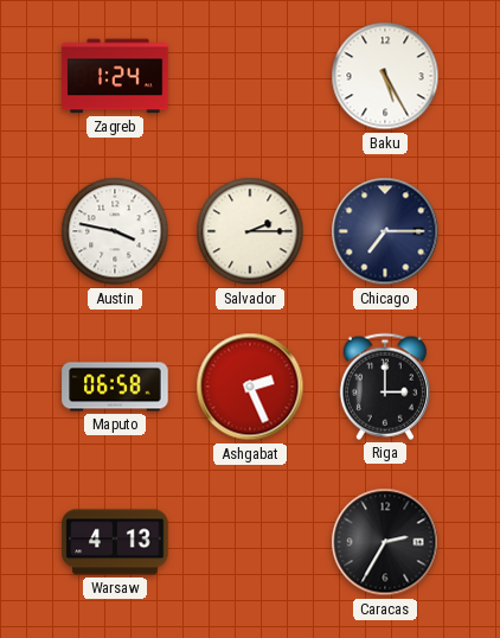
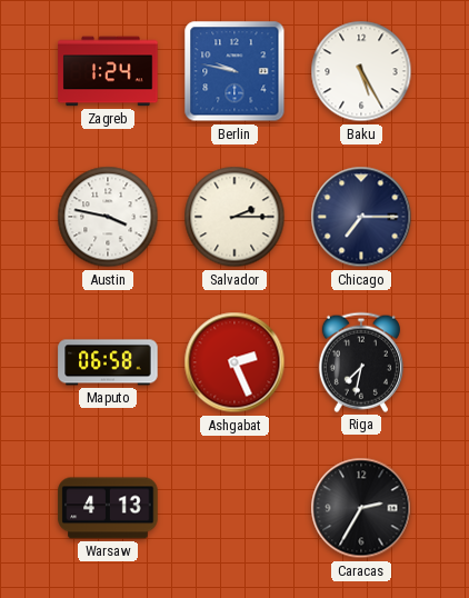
Berlin: none -> 9:47 (234, 71)
Riga: 3:00 -> 7:32 (361, 362)
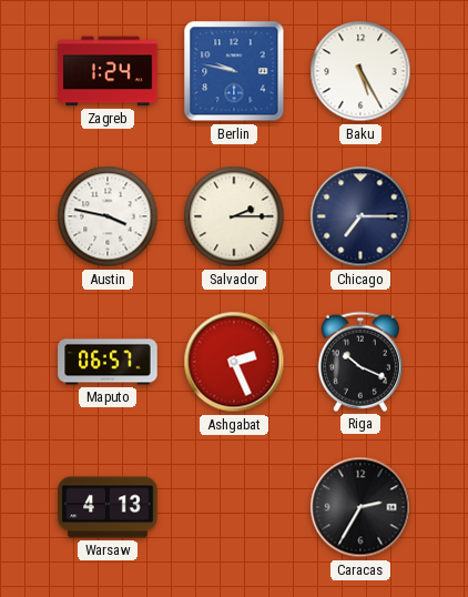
Maputo: 06:58 -> 06:57 (108, 362)
Riga: 7:32 -> 10:19 (360, 362)
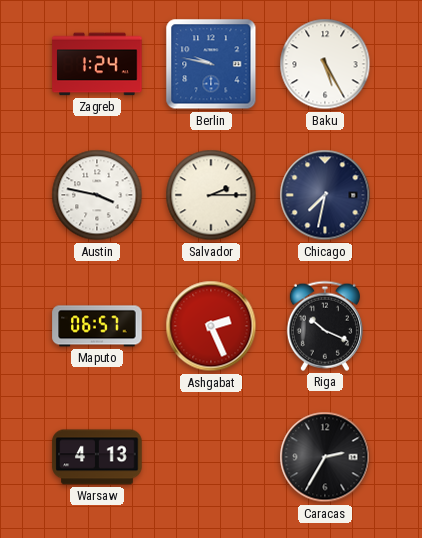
Chicago: 7:15 -> 7:32 (325, 195)
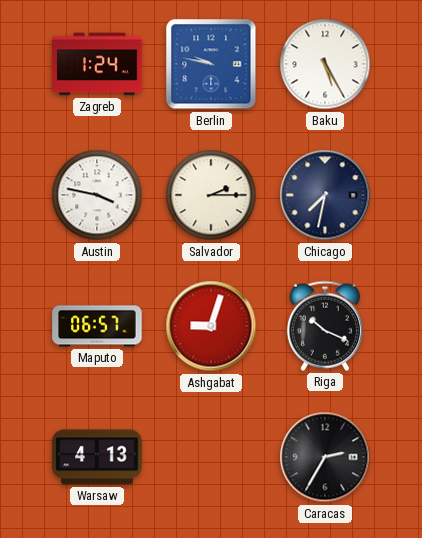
Ashgabat: 2:26 -> 9:03 (211, 326)
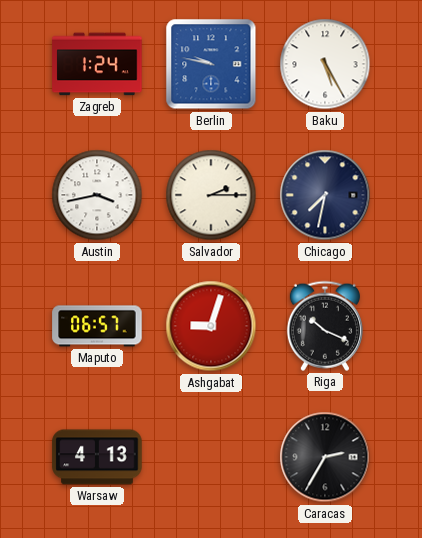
Austin: 3:47 -> 3:43 (97, 195)
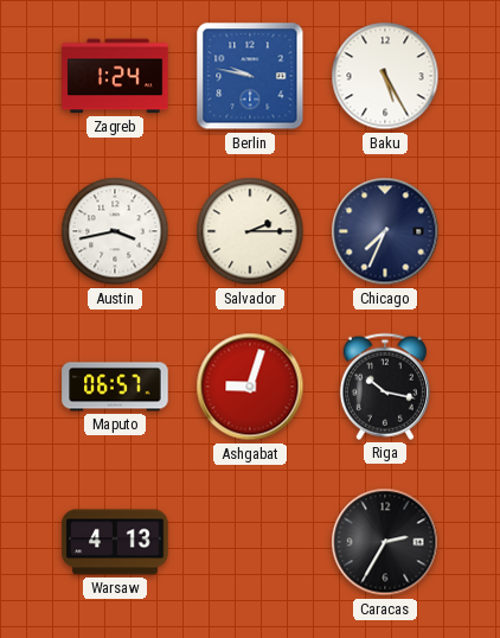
Chicago: 7:32 -> 7:34 (385, 231)
Riga: 10:19 -> 10:17 (385, 387)
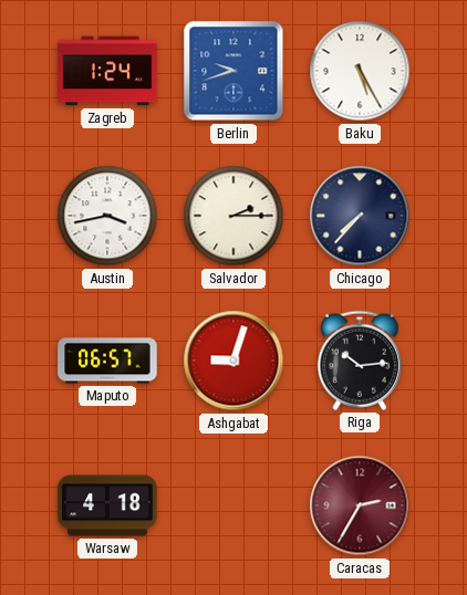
Berlin: 9:47 -> 9:42 (233, 71)
Chicago: 7:34 -> 7:37 (360, 216)
Riga: 10:17 -> 10:14 (360, 361)
Warsaw: 4:13 -> 4:18 (107, 505)
Caracas dial: black -> burgundy (360, 505)
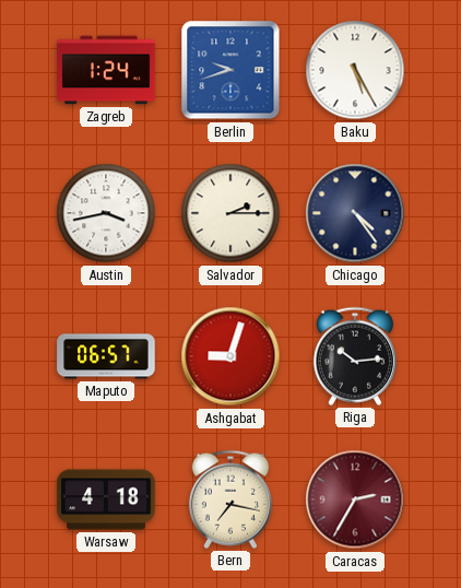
Chicago: 7:37 -> 4:24 (355, 213)
Bern: none -> 7:17 (230, 499)
